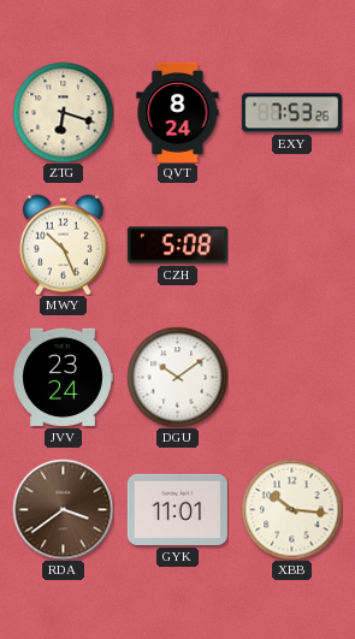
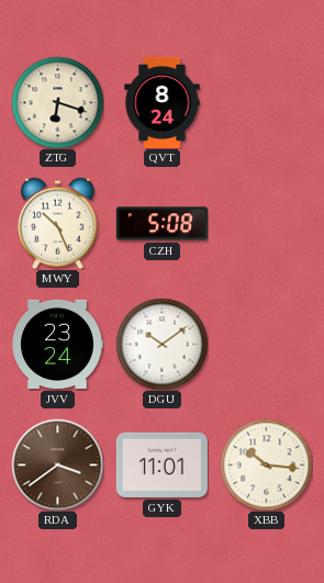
EXY: 7:53 -> none (291, 113)
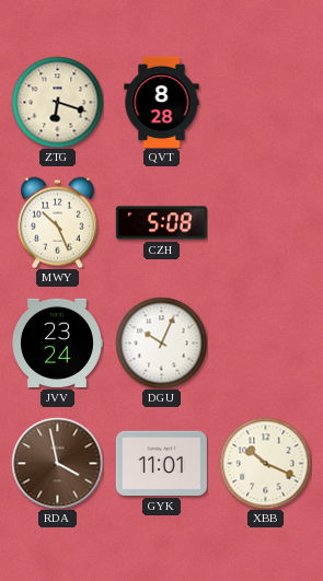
QVT: 8:24 -> 8:28 (162, 102)
DGU: 10:09 -> 10:04 (161, 342)
RDA: 3:39 -> 3:58 (57, 463)
XBB: 10:16 -> 10:19 (265, 463)
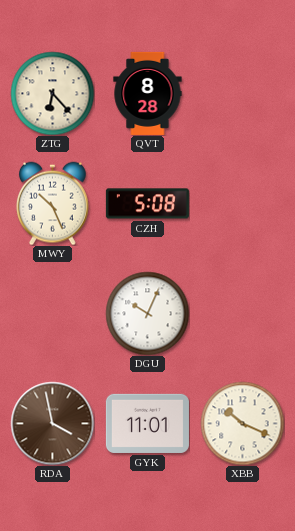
ZTG: 6:18 -> 6:23 (52, 93)
JVV: 23:24 -> none (57, 342)
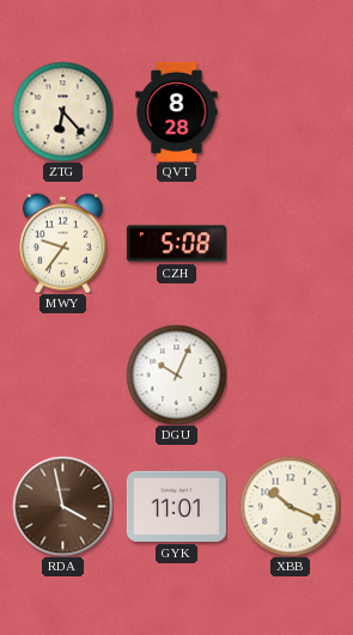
MWY: 10:26 -> 9:36 (63, 243)
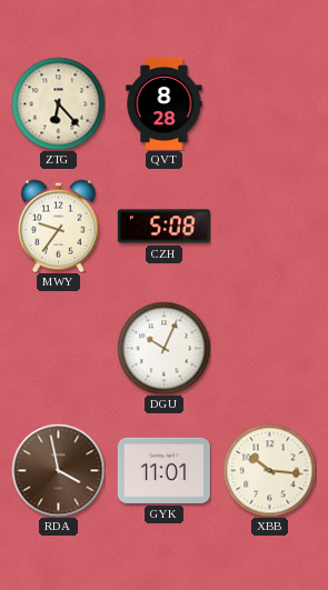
XBB: 10:19 -> 10:16 (269, 470)
